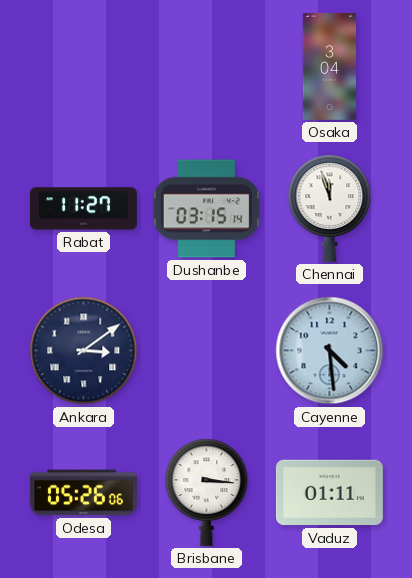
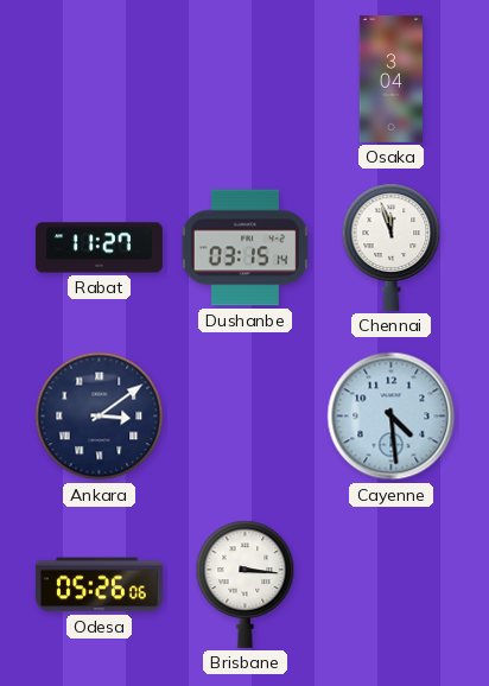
Vaduz: 01:11 -> none (329, 493)
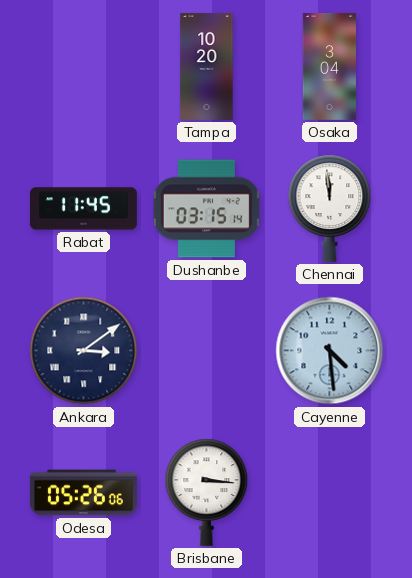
Tampa: none -> 10:20 (207, 67)
Rabat: 11:27 -> 11:45 (83, 209)
Chennai: 11:57 -> 11:59 (330, 208)
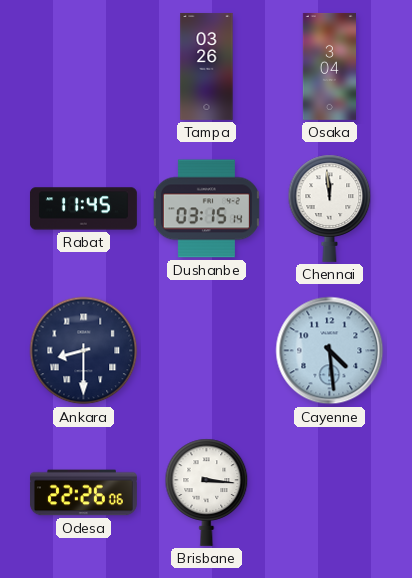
Tampa: 10:20 -> 03:26 (207, 67)
Ankara: 3:09 -> 8:30 (84, 351)
Odesa: 05:26 -> 22:26 (83, 493)
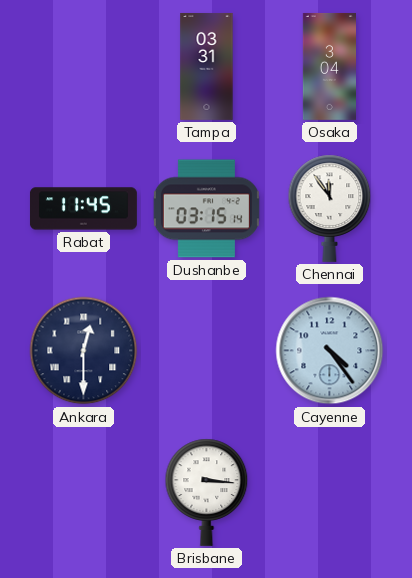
Tampa: 03:26 -> 03:31 (207, 67)
Chennai: 11:59 -> 11:54 (330, 208)
Ankara: 8:30 -> 12:30 (84, 351)
Cayenne: 4:29 -> 4:24 (330, 351)
Odesa: 22:26 -> none (83, 493)
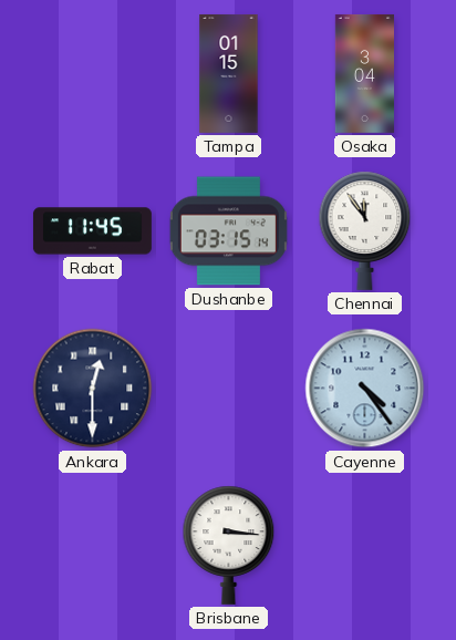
Tampa: 03:31 -> 01:15 (229, 74)
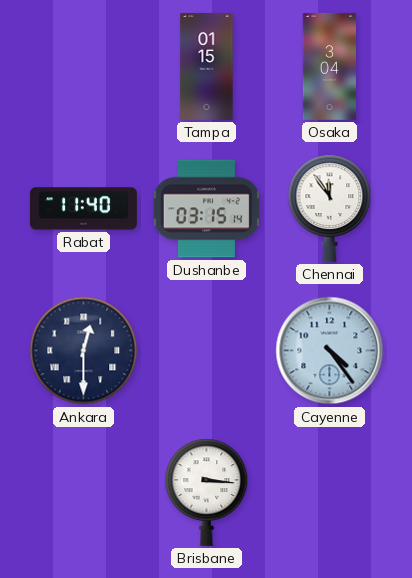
Rabat: 11:45 -> 11:40 (83, 209)
